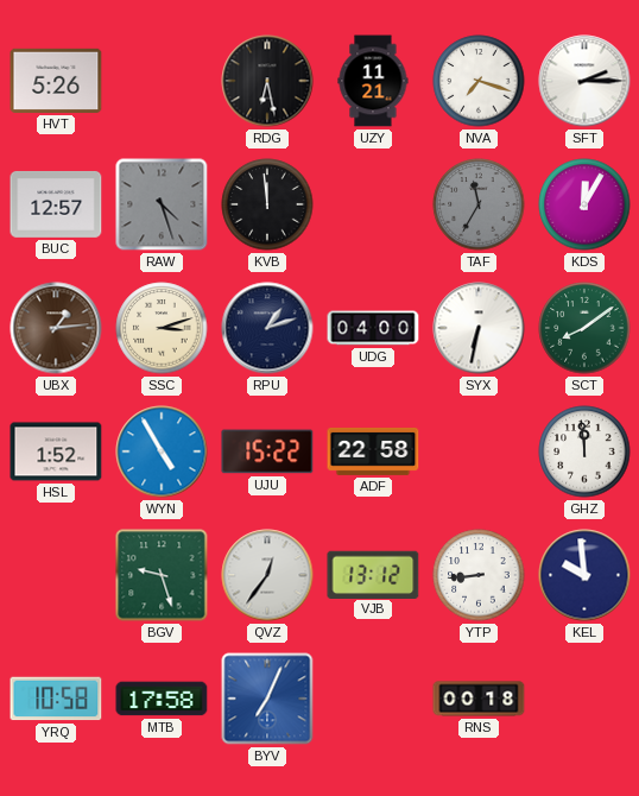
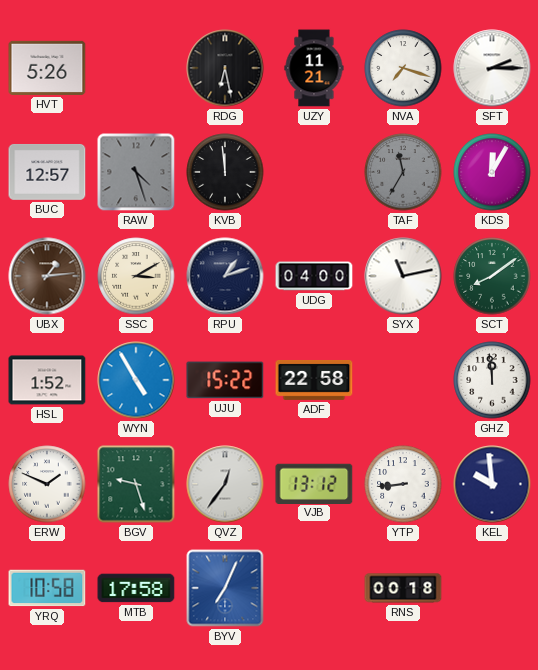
SSC: 3:12 -> 3:10 (136, 276)
SYX: 6:32 -> 11:13 (403, 276)
ERW: none -> 1:49 (47, 484)
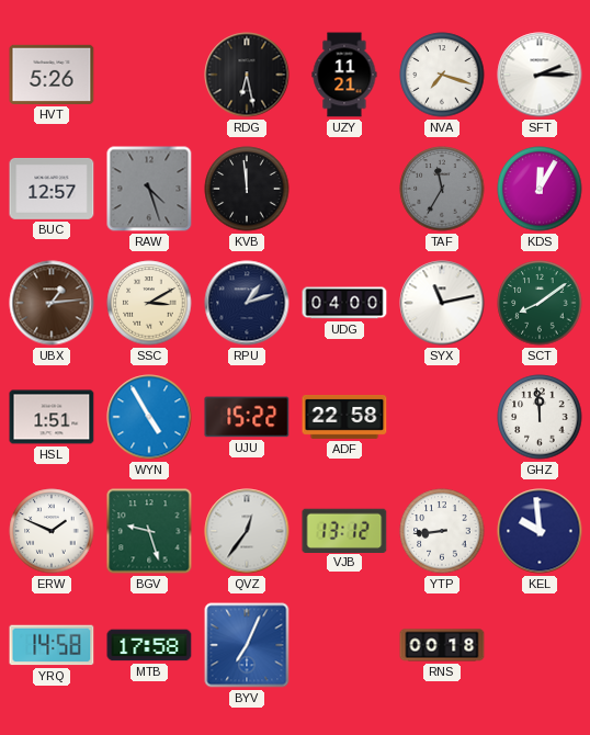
HSL: 1:52 -> 1:51 (52, 417)
YRQ: 10:58 -> 14:58 (52, 645)
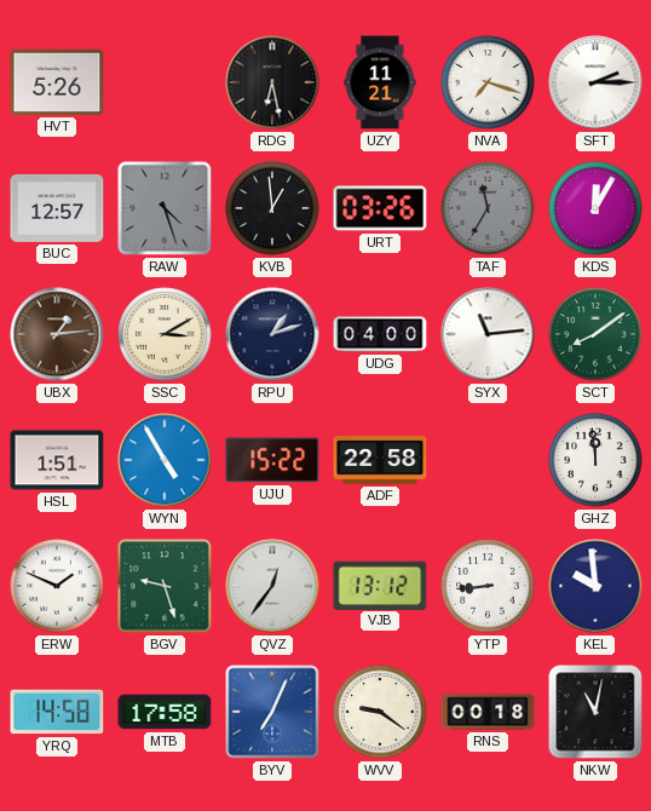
KVB: 11:59 -> 12:59 (272, 208)
URT: none -> 03:26 (380, 208)
SYX: 11:13 -> 11:14 (488, 334)
WVV: none -> 9:21 (380, 712)
NKW: none -> 11:02 (595, 712)
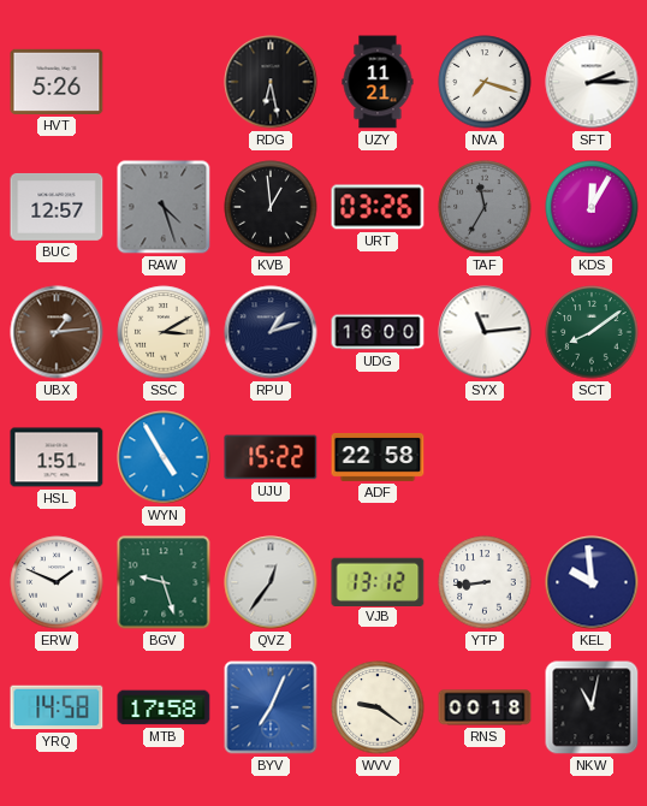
UDG: 04:00 -> 16:00 (378, 332)
GHZ: 11:59 -> none (595, 460)
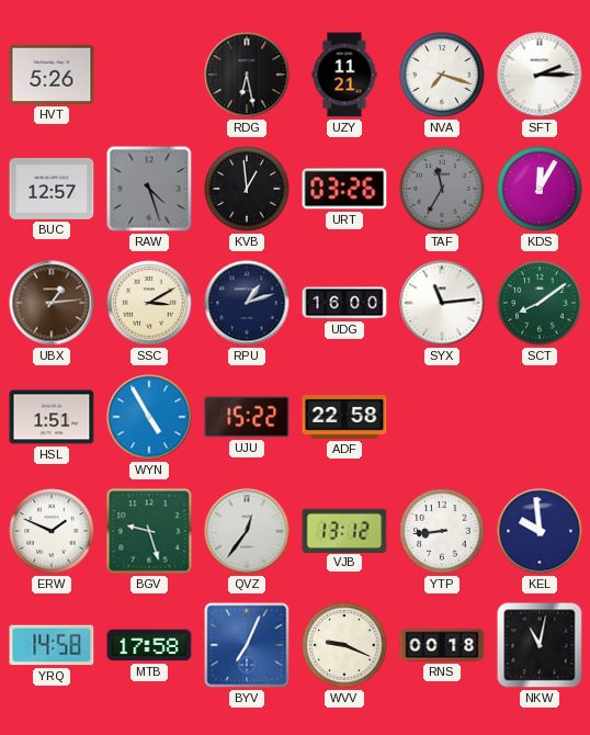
WVV: 9:21 -> 9:19 (344, 645)
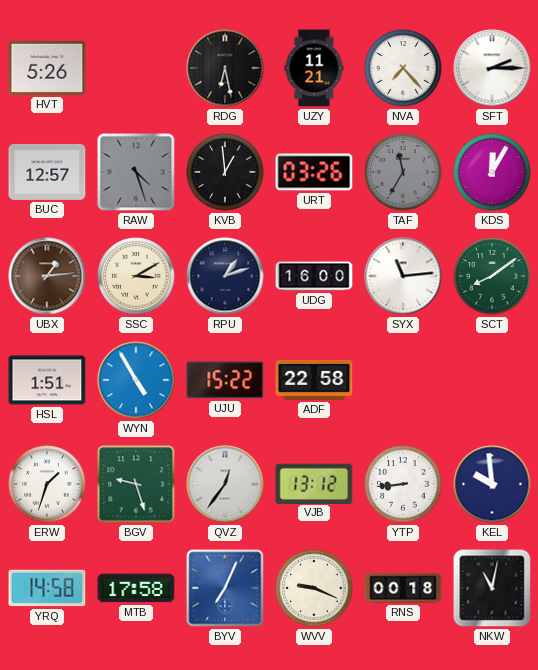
NVA: 7:18 -> 7:23 (403, 68)
ERW: 1:49 -> 1:33 (47, 484)
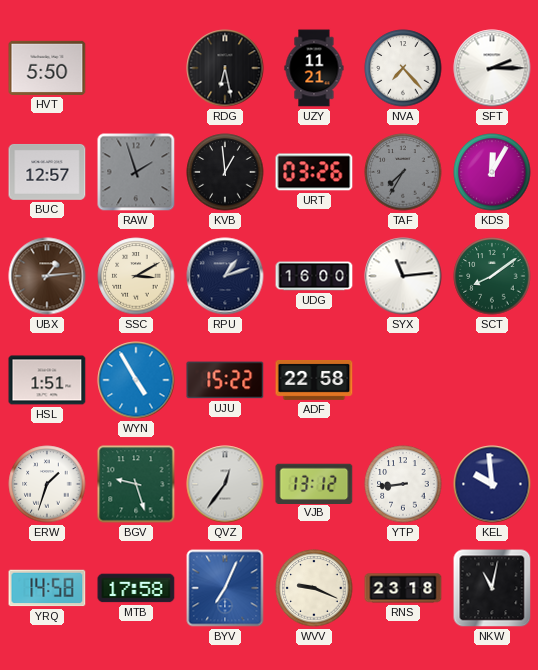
HVT: 5:26 -> 5:50 (47, 68)
RAW: 4:27 -> 1:57 (136, 172)
TAF: 11:35 -> 7:35 (403, 172)
RNS: 00:18 -> 23:18 (403, 588)
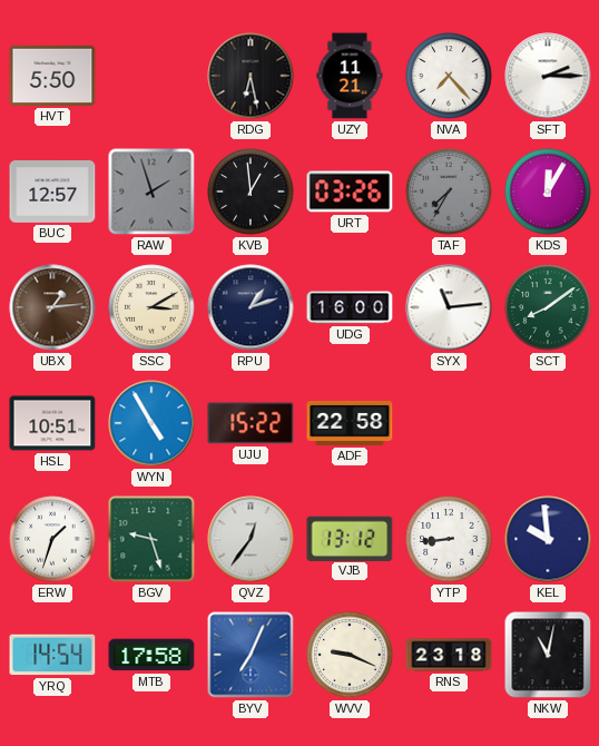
HSL: 1:51 -> 10:51 (52, 423)
YRQ: 14:58 -> 14:54 (52, 655)
